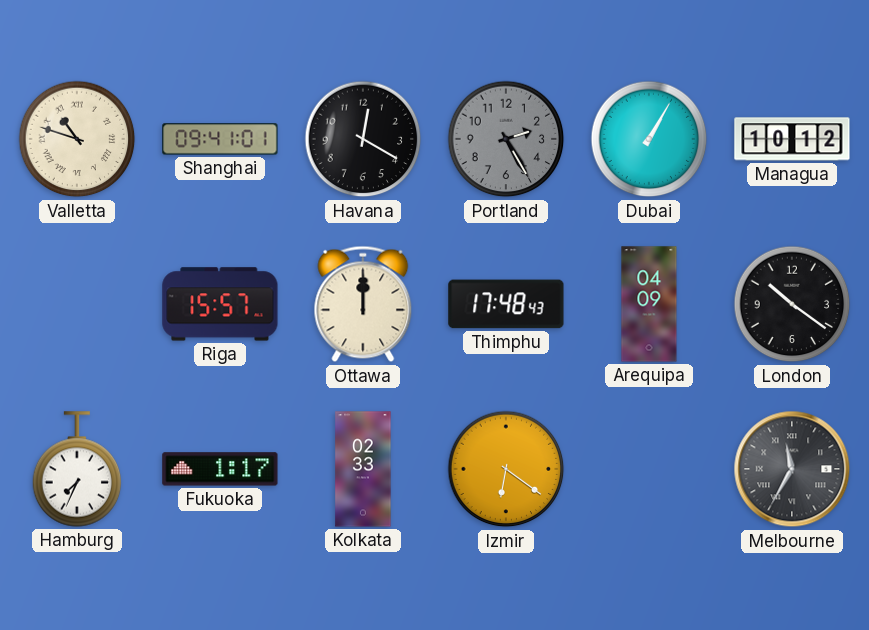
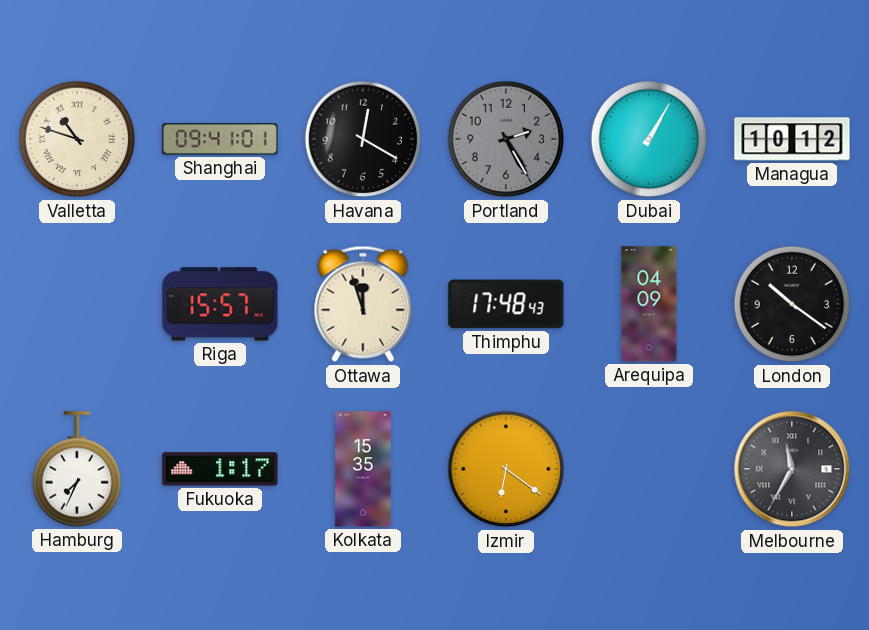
Ottawa: 12:00 -> 11:57 (363, 304)
Kolkata: 02:33 -> 15:35 (363, 469)
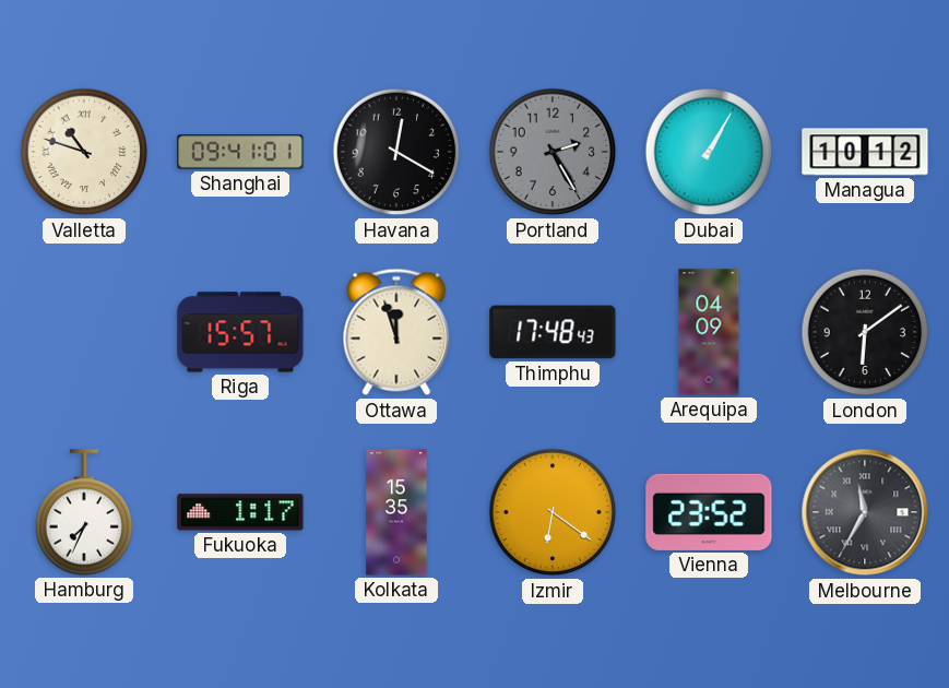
London: 10:21 -> 6:09 (865, 332)
Vienna: none -> 23:52 (709, 512)
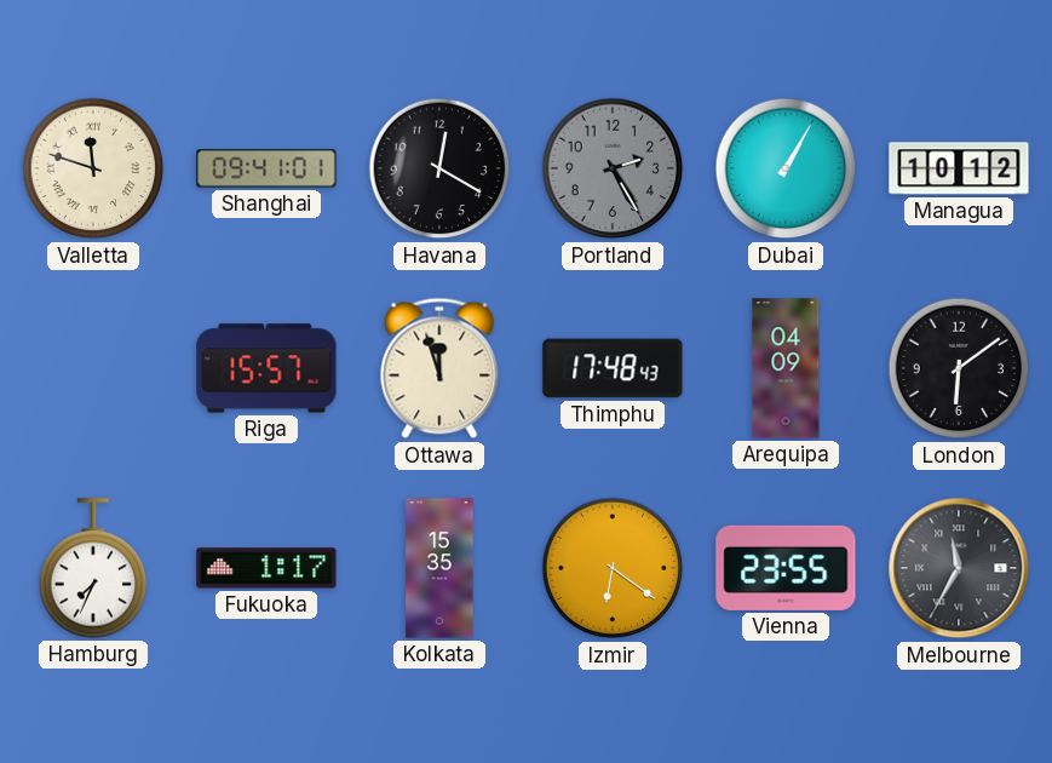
Valletta: 10:48 -> 11:48 (93, 168)
Vienna: 23:52 -> 23:55 (786, 568)
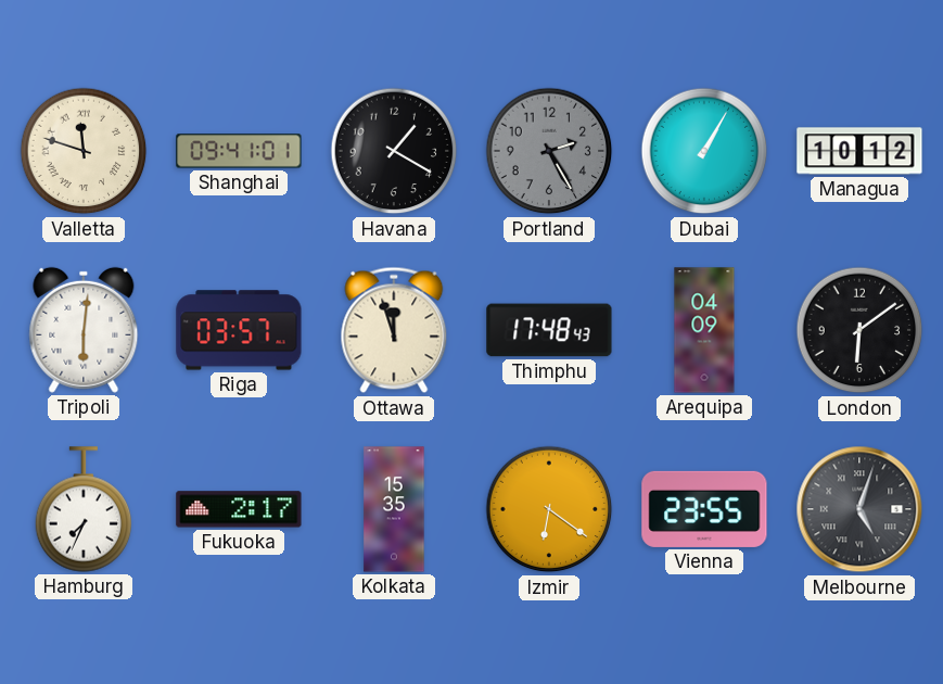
Havana: 12:20 -> 1:20 (394, 151)
Tripoli: none -> 6:01 (84, 330)
Riga: 15:57 -> 03:57 (239, 330)
Fukuoka: 1:17 -> 2:17 (239, 509)
Melbourne: 11:35 -> 5:03 (859, 509)
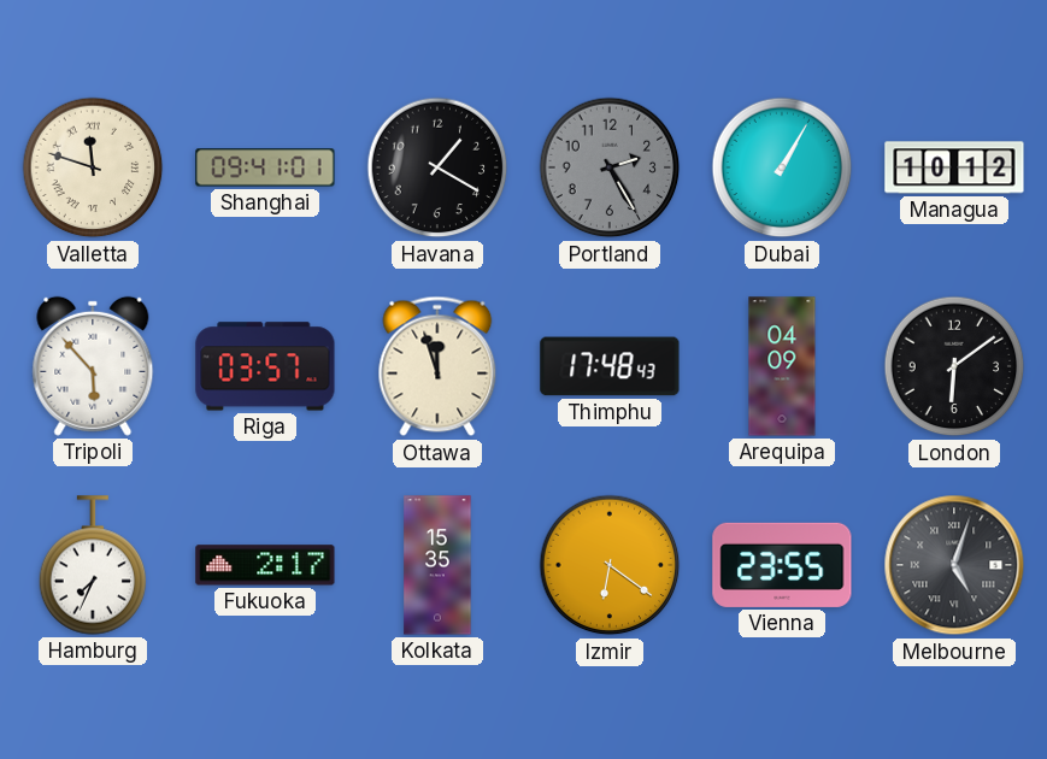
Tripoli: 6:01 -> 5:53 (93, 366)
